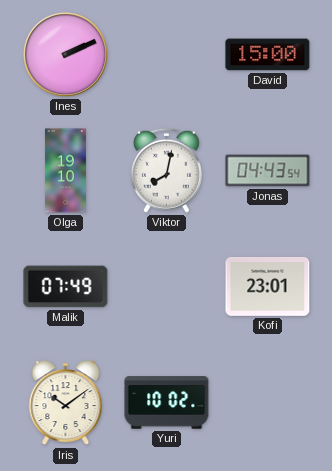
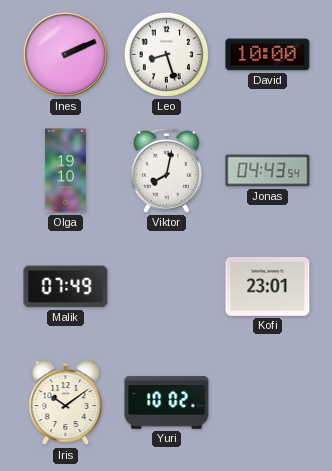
Leo: none -> 8:27 (166, 54)
David: 15:00 -> 10:00 (268, 55)
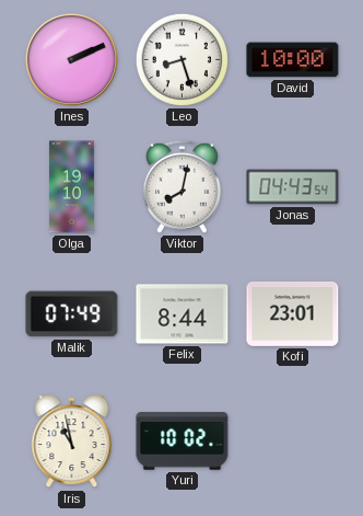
Felix: none -> 8:44 (183, 314)
Iris: 10:09 -> 10:58 (72, 442)
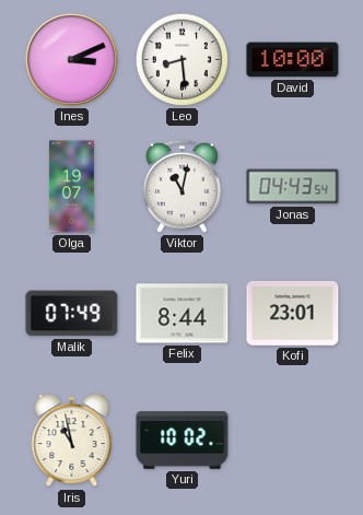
Ines: 2:11 -> 3:11 (71, 59)
Leo: 8:27 -> 8:29 (181, 59)
Olga: 19:10 -> 19:07 (71, 187)
Viktor: 8:02 -> 11:02 (181, 186)
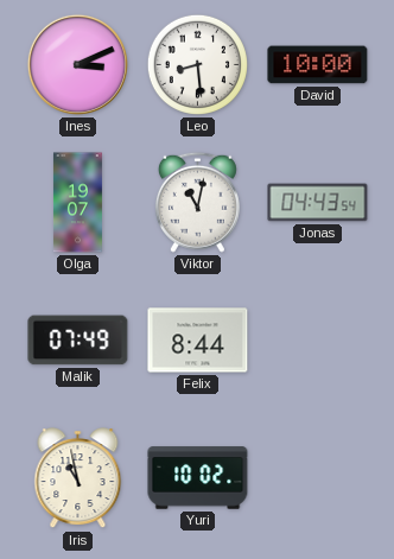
Kofi: 23:01 -> none (293, 313)
